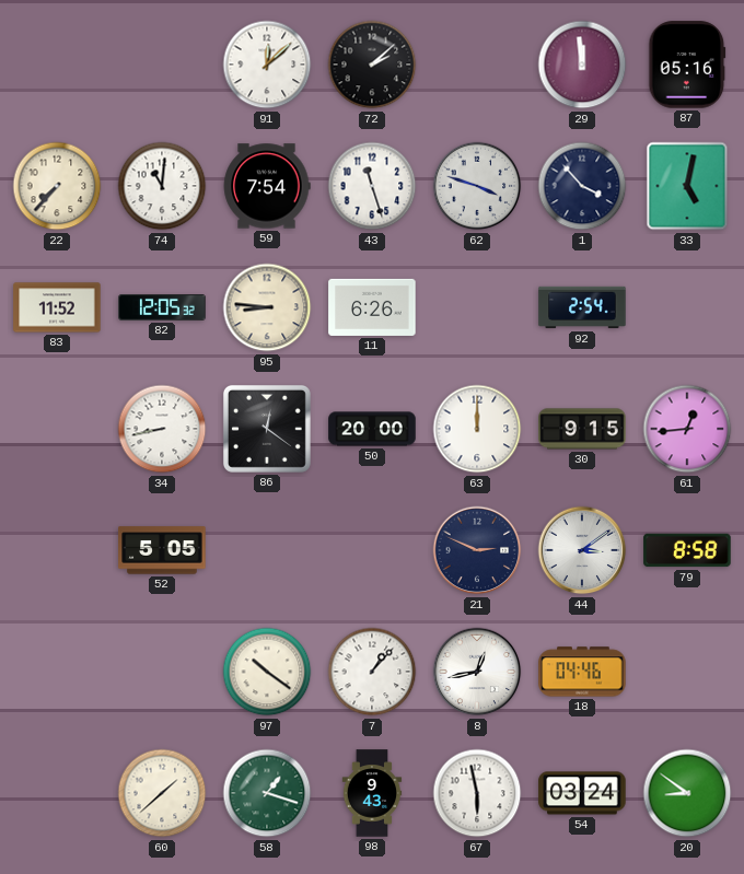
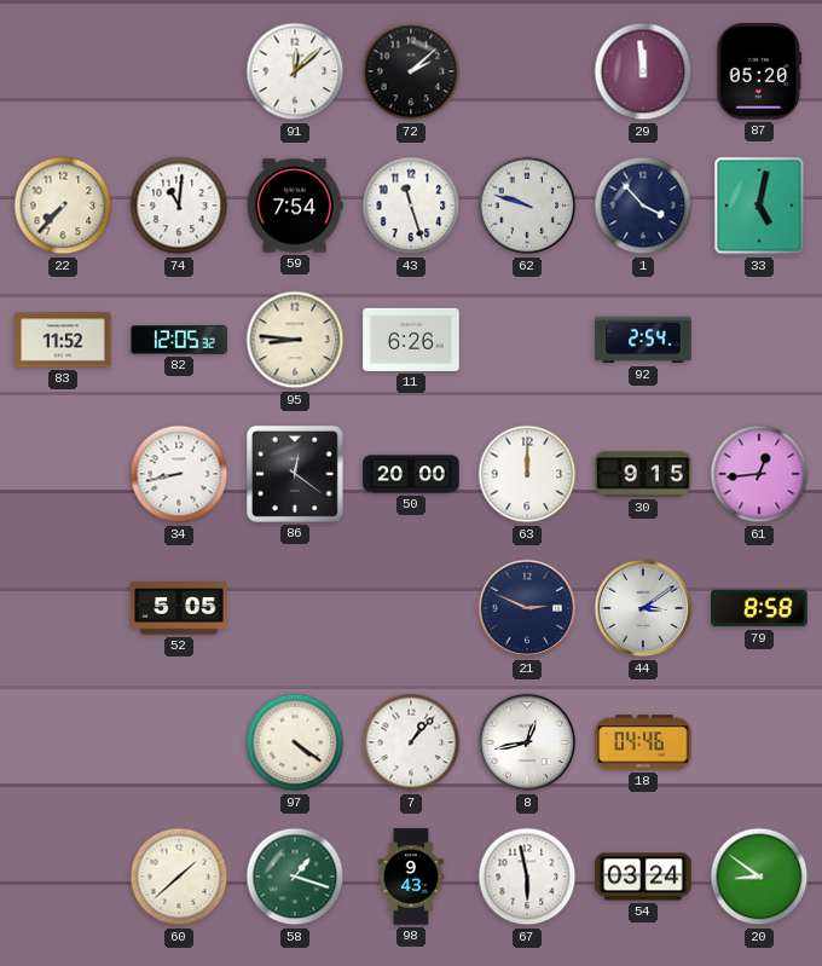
87: 05:16 -> 05:20 (759, 71)
62: 3:48 -> 9:48 (527, 206)
97: 10:21 -> 4:21 (295, 742)
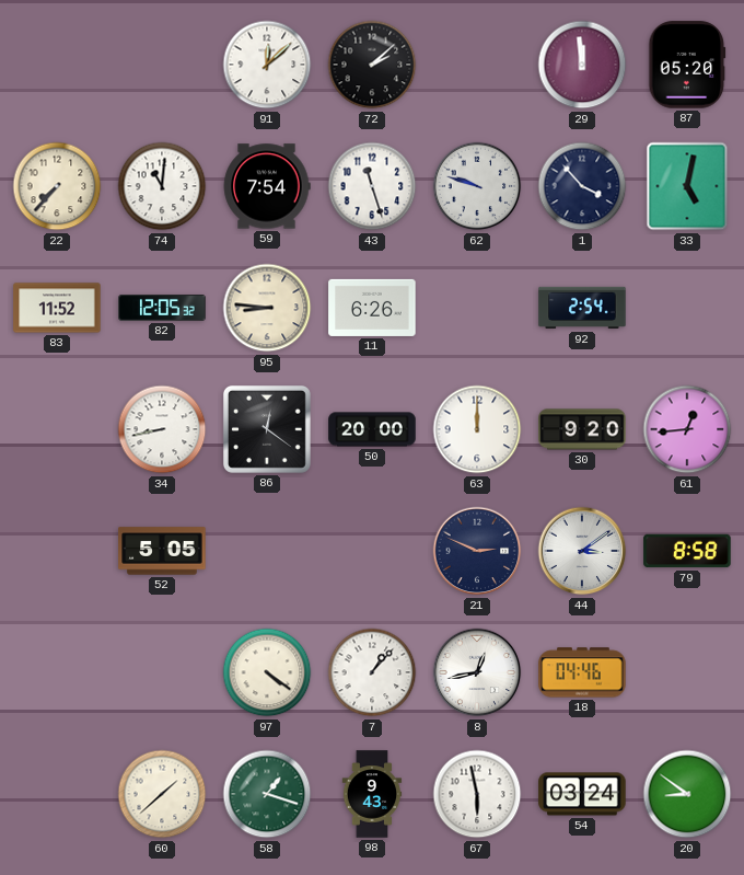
30: 9:15 -> 9:20 (582, 429)
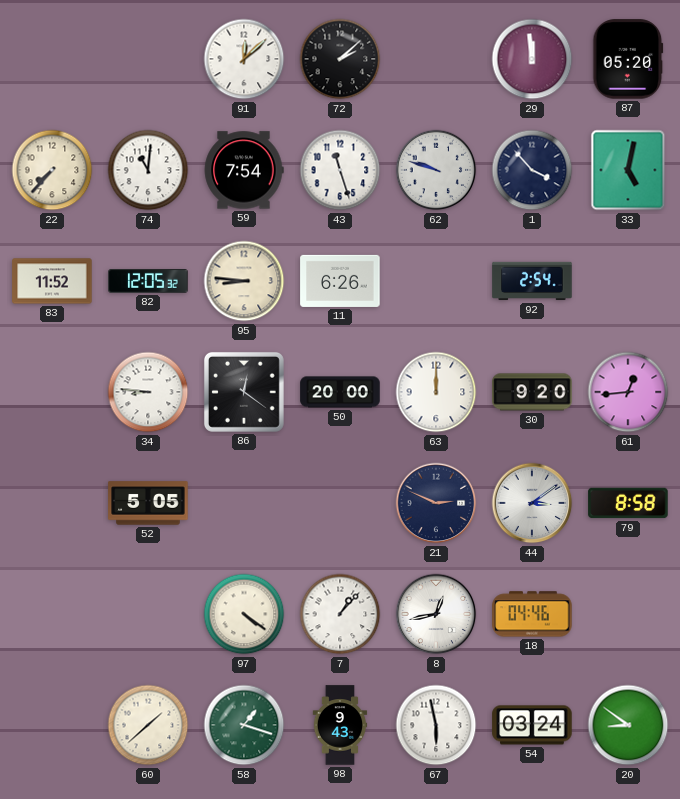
34: 8:43 -> 8:46 (148, 392)
